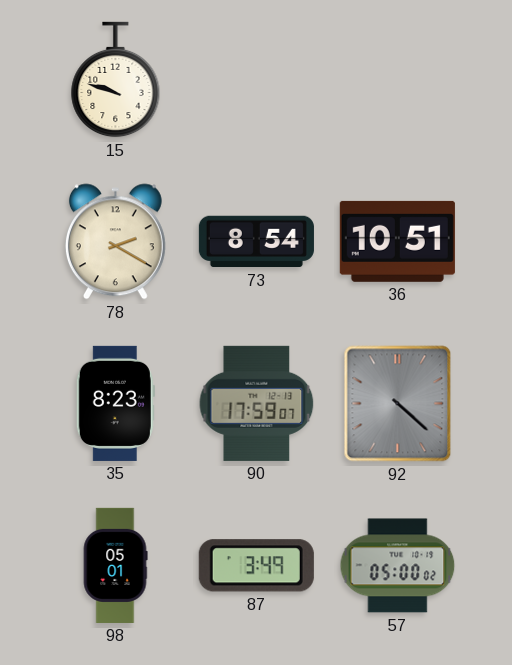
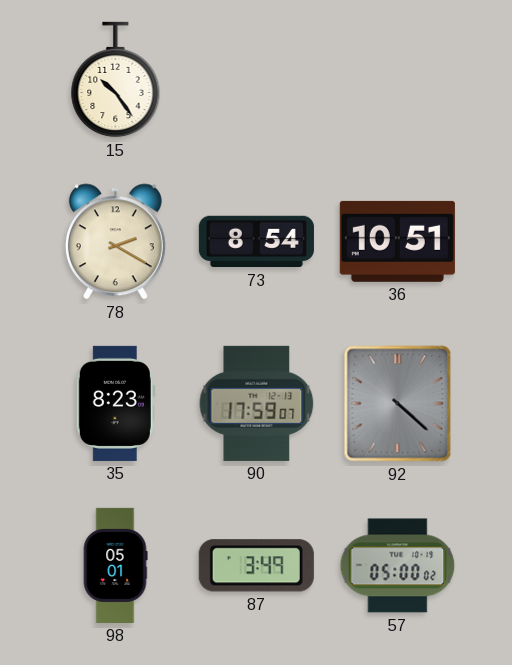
15: 9:48 -> 10:24 (116, 80)
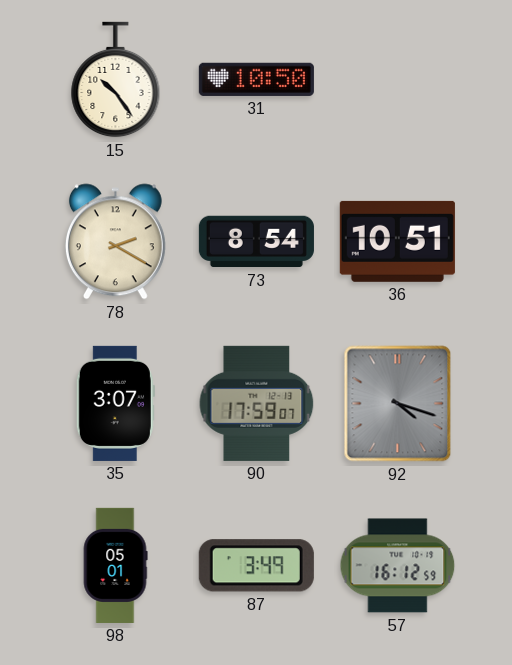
31: none -> 10:50 (256, 79)
35: 8:23 -> 3:07 (115, 403)
92: 4:22 -> 4:18 (398, 404)
57: 05:00 -> 16:12 (398, 566)
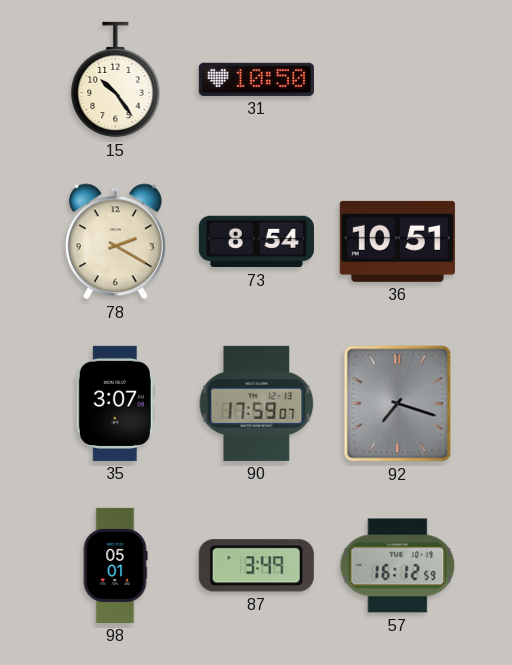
92: 4:18 -> 7:18 (398, 404)
